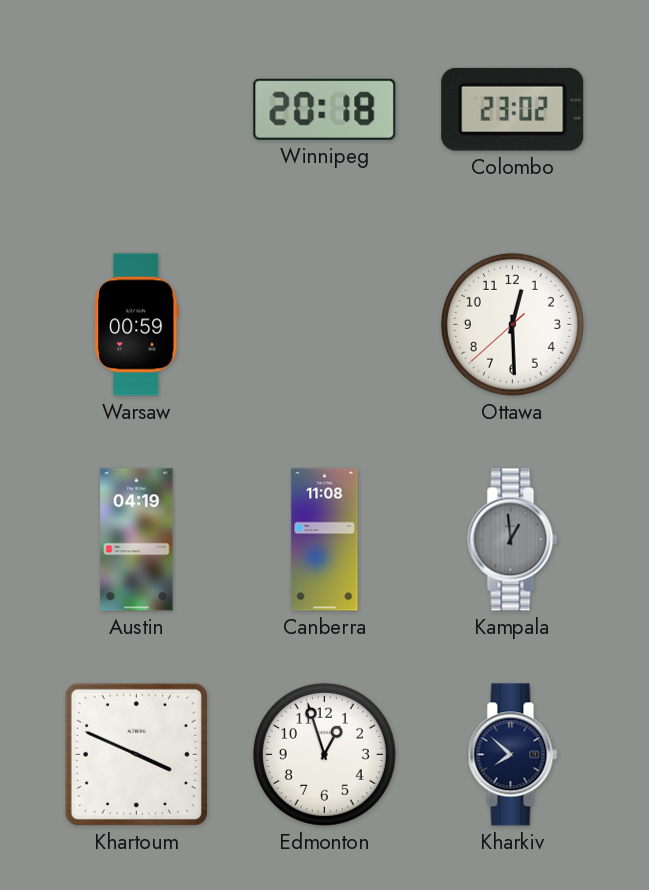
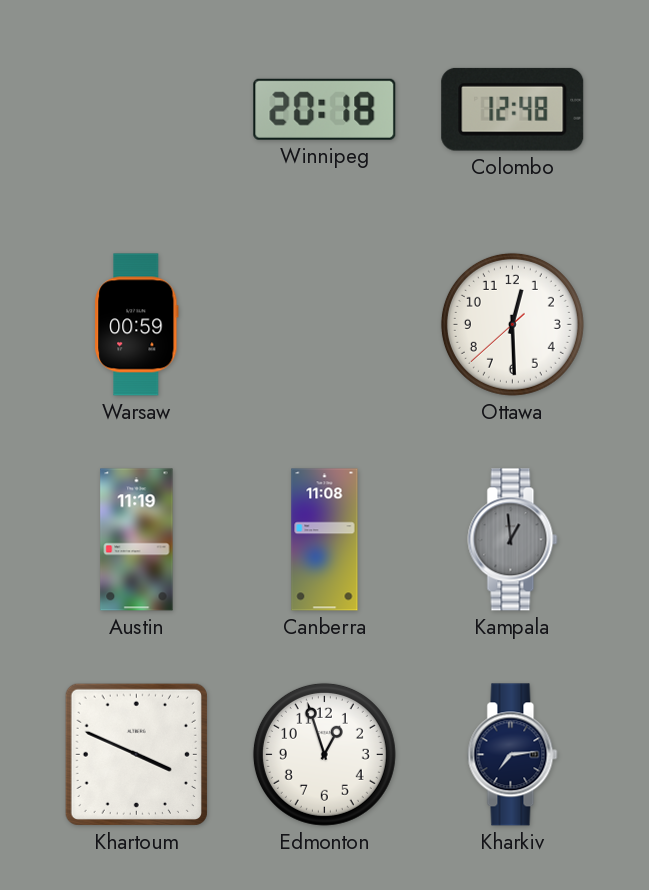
Colombo: 23:02 -> 12:48 (513, 109)
Austin: 04:19 -> 11:19 (137, 540)
Kharkiv: 7:52 -> 7:14 (513, 755)
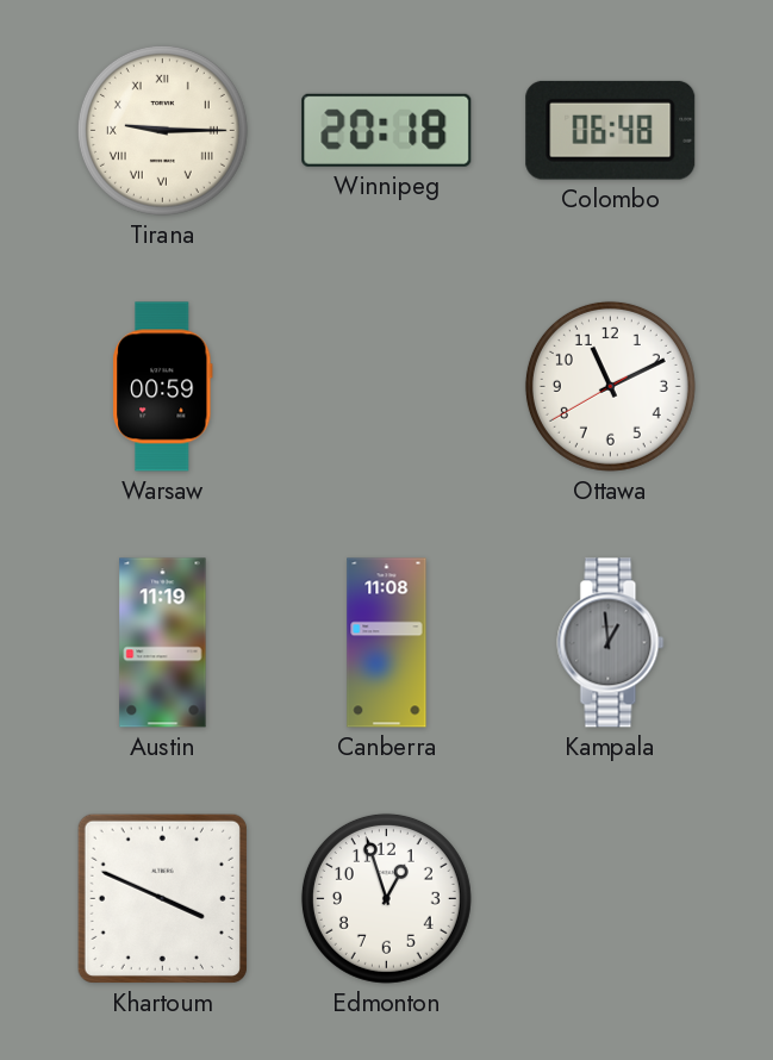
Tirana: none -> 9:15 (162, 130)
Colombo: 12:48 -> 06:48 (611, 130)
Ottawa: 12:29 -> 11:10 (610, 386)
Kharkiv: 7:14 -> none (513, 755)
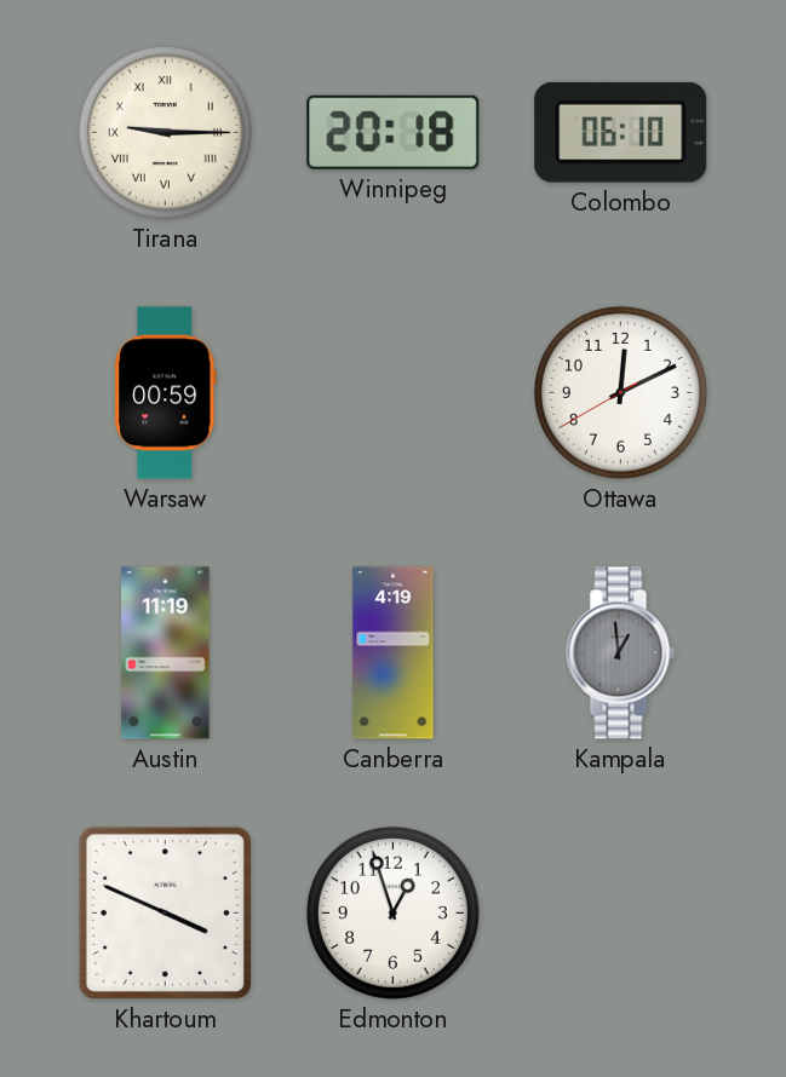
Colombo: 06:48 -> 06:10 (621, 132)
Ottawa: 11:10 -> 12:10 (620, 392)
Canberra: 11:08 -> 4:19 (394, 653)
